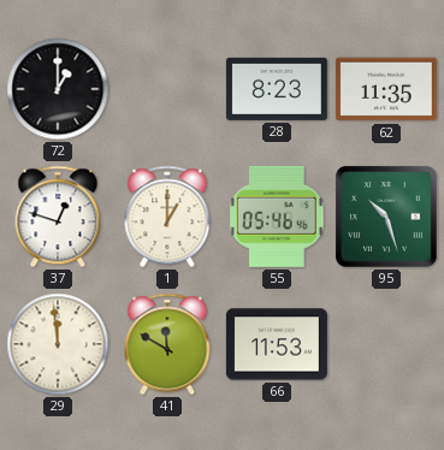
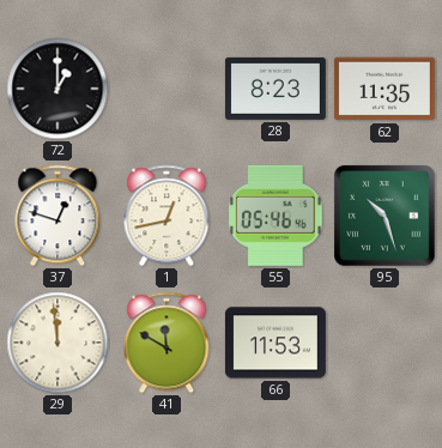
1: 1:00 -> 12:43 (166, 216)
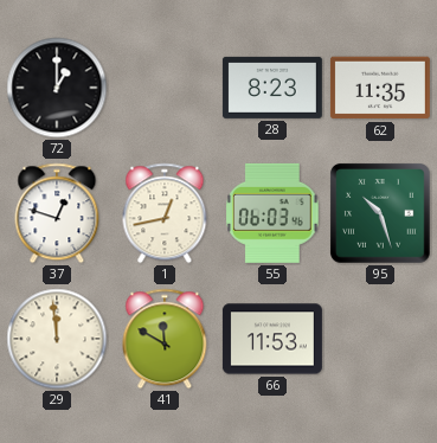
55: 05:46 -> 06:03 (272, 213)
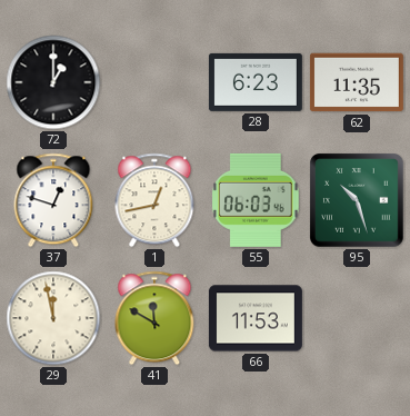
28: 8:23 -> 6:23 (256, 82)
29: 11:59 -> 11:58 (53, 318)
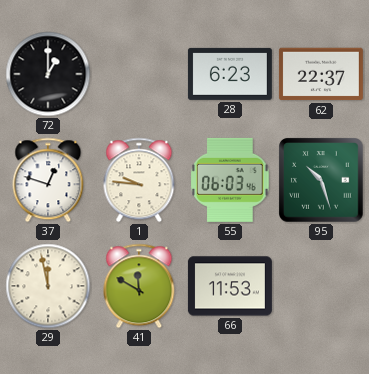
62: 11:35 -> 22:37 (321, 74)
1: 12:43 -> 9:46 (139, 180)
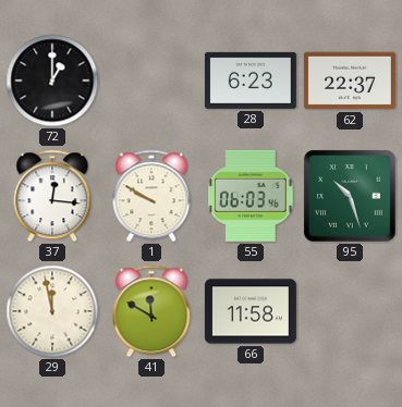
37: 12:48 -> 12:16 (52, 196)
1: 9:46 -> 9:50 (151, 196)
66: 11:53 -> 11:58 (251, 311)
